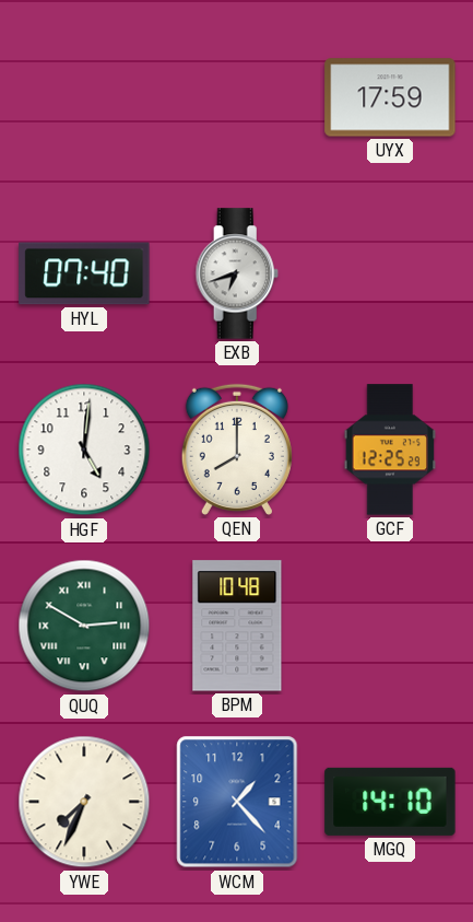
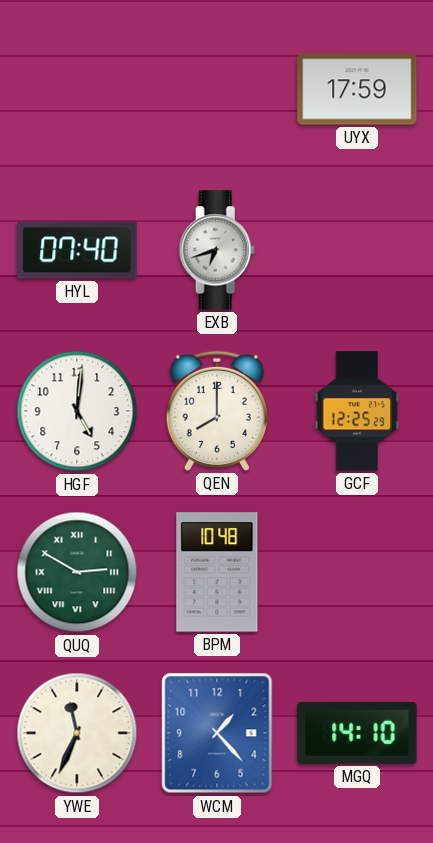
YWE: 7:34 -> 11:34 (77, 733)
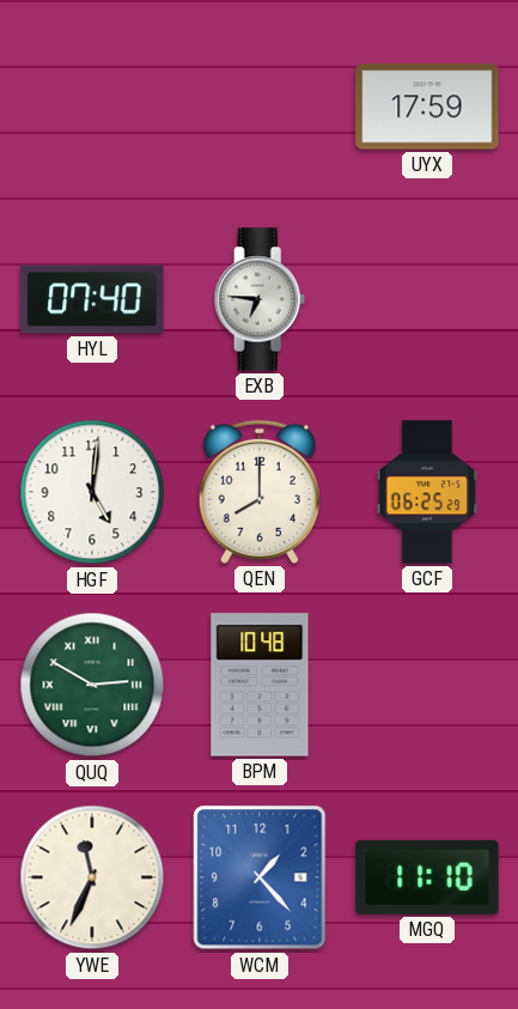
EXB: 6:42 -> 6:46 (260, 299)
GCF: 12:25 -> 06:25 (427, 492)
MGQ: 14:10 -> 11:10 (427, 877)
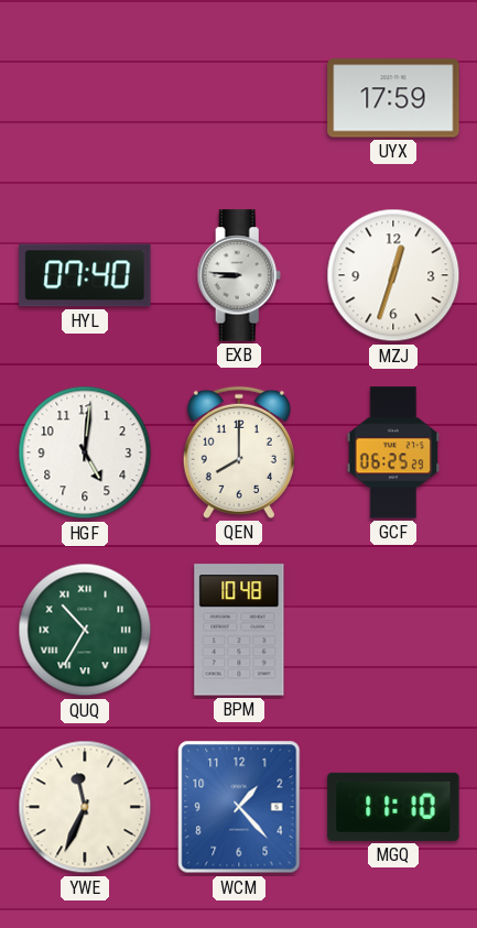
EXB: 6:46 -> 8:46 (239, 275)
MZJ: none -> 12:33 (393, 275)
QUQ: 2:50 -> 10:35 (85, 630)
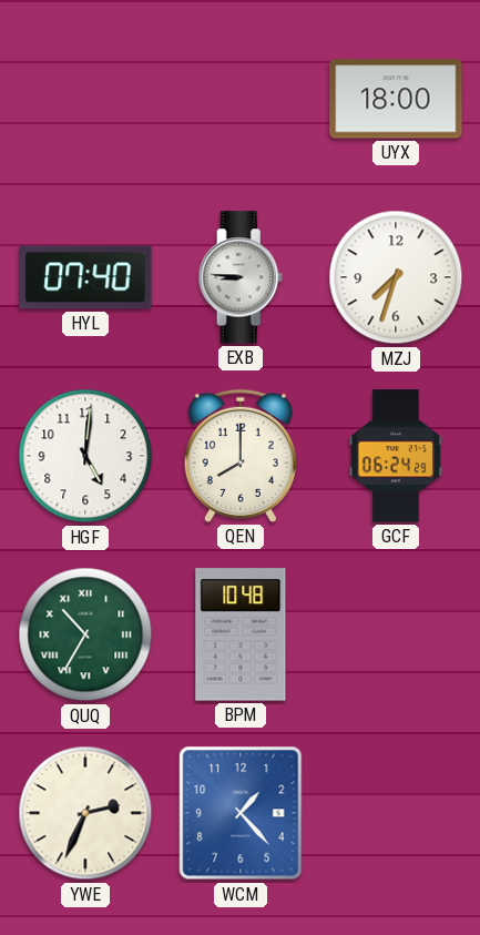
UYX: 17:59 -> 18:00 (396, 99)
MZJ: 12:33 -> 7:33 (396, 277)
GCF: 06:25 -> 06:24 (396, 456)
YWE: 11:34 -> 2:34 (85, 813)
MGQ: 11:10 -> none (393, 807)
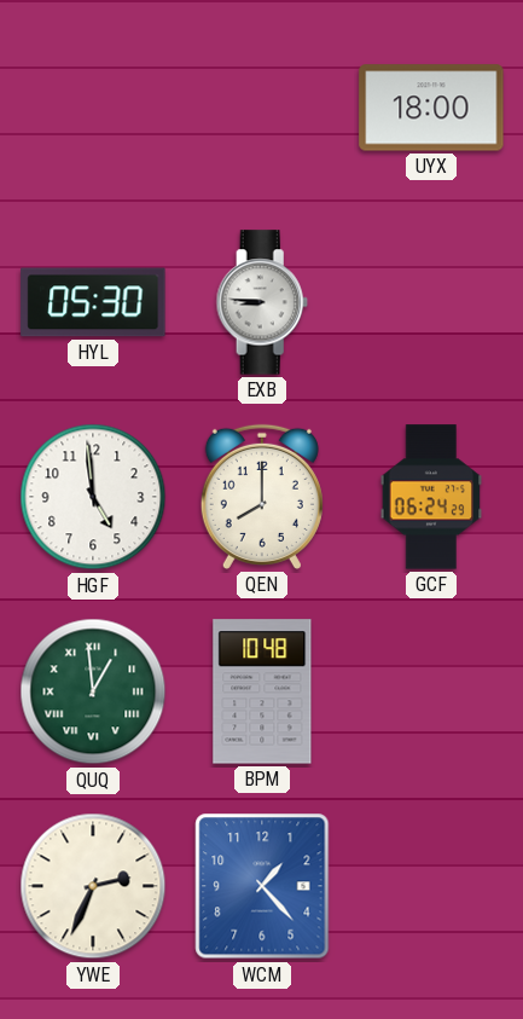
HYL: 07:40 -> 05:30 (93, 302)
MZJ: 7:33 -> none (396, 277)
HGF: 5:01 -> 4:59 (93, 497)
QUQ: 10:35 -> 12:59 (93, 691)
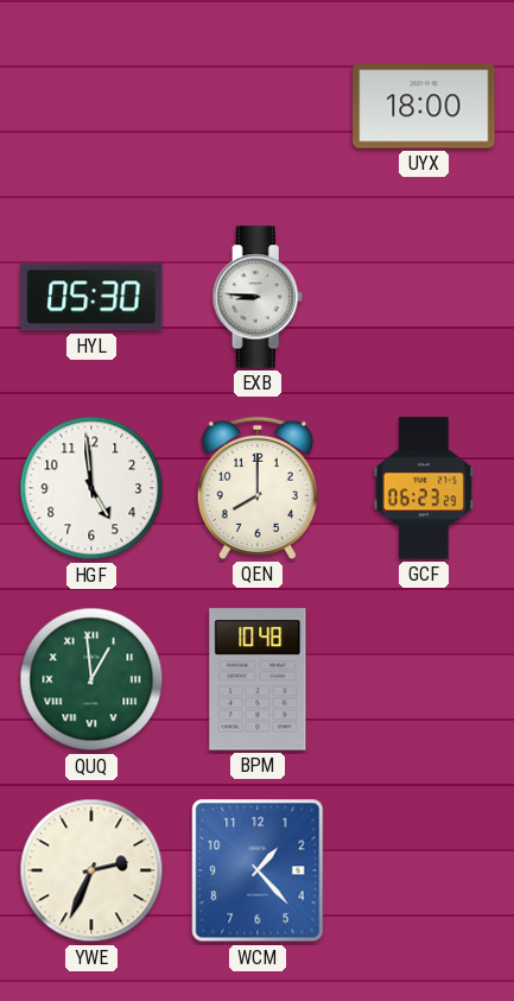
GCF: 06:24 -> 06:23 (424, 488)
